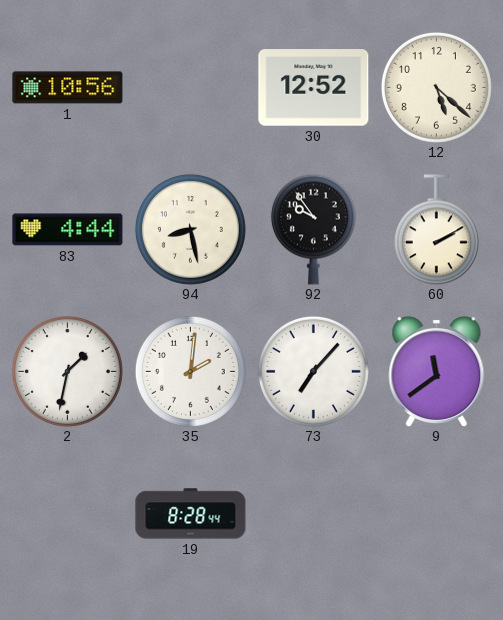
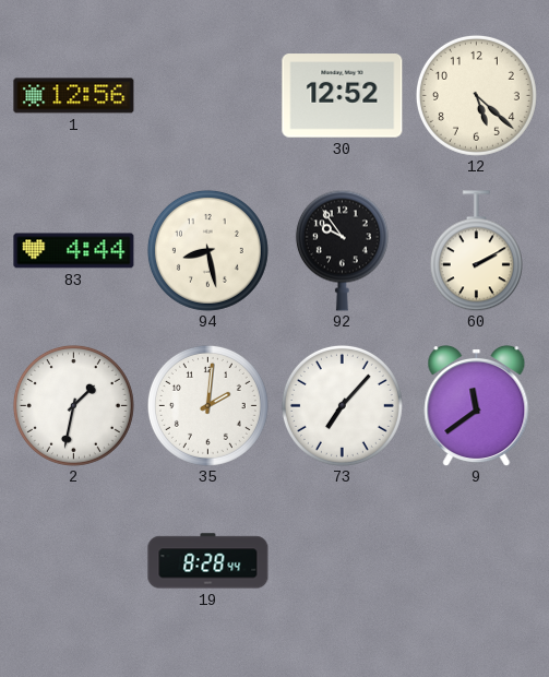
1: 10:56 -> 12:56 (74, 96)
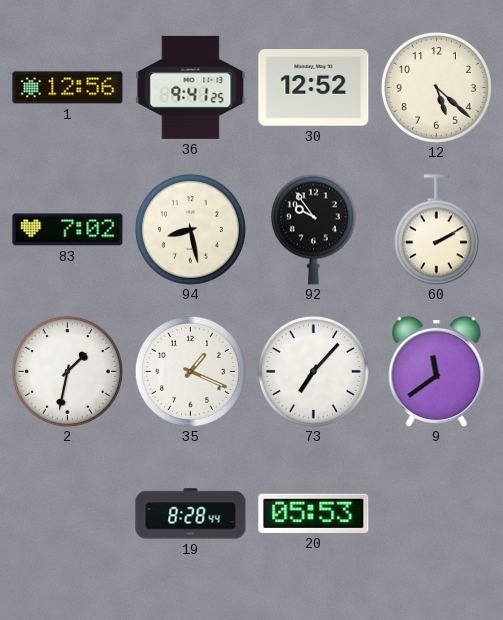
36: none -> 9:41 (191, 87)
83: 4:44 -> 7:02 (68, 230)
35: 2:01 -> 1:19 (190, 371)
20: none -> 05:53 (314, 513)
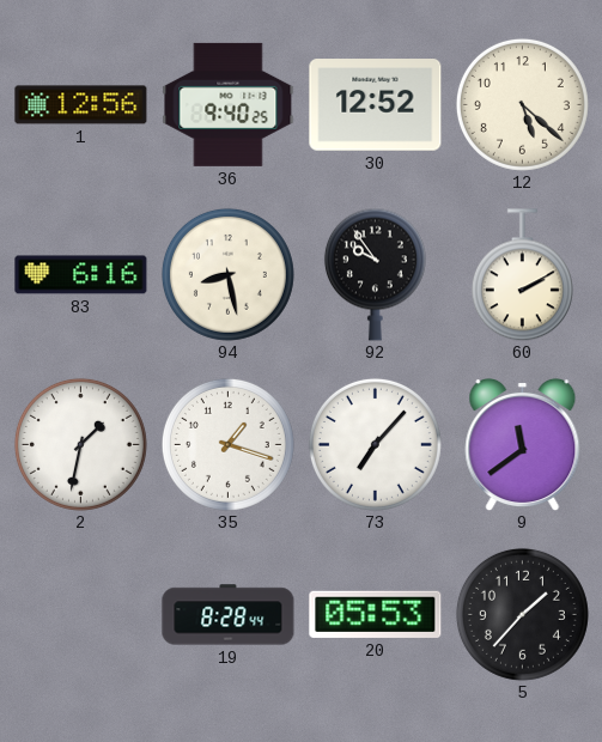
36: 9:41 -> 9:40 (229, 104)
83: 7:02 -> 6:16 (81, 275)
35: 1:19 -> 1:18 (227, 444)
5: none -> 1:37 (522, 614)
